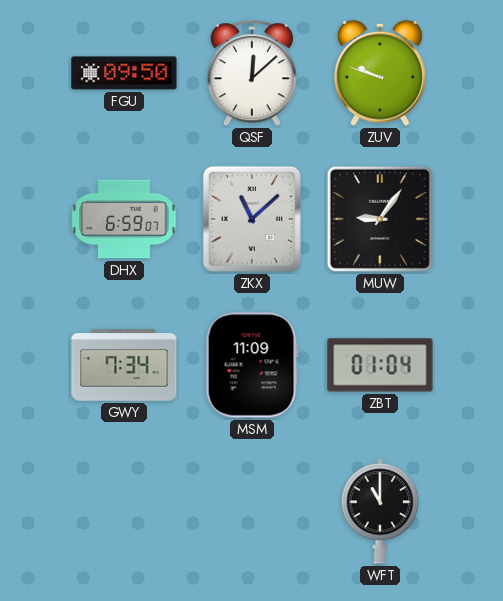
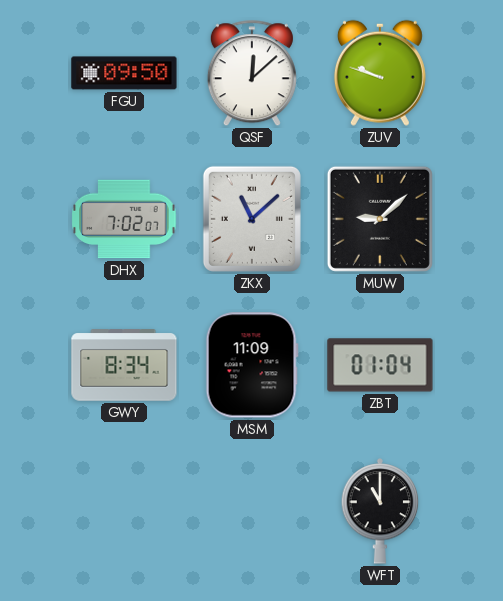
DHX: 6:59 -> 7:02 (124, 219)
MUW: 9:06 -> 9:08 (380, 219)
GWY: 7:34 -> 8:34 (124, 365)
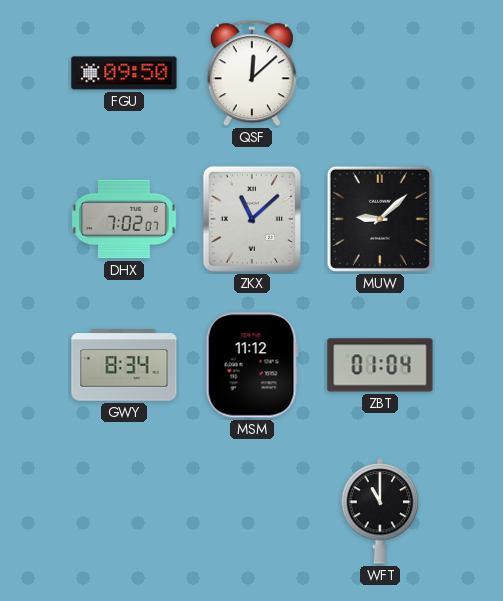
ZUV: 9:48 -> none (380, 73)
MSM: 11:09 -> 11:12 (252, 365)
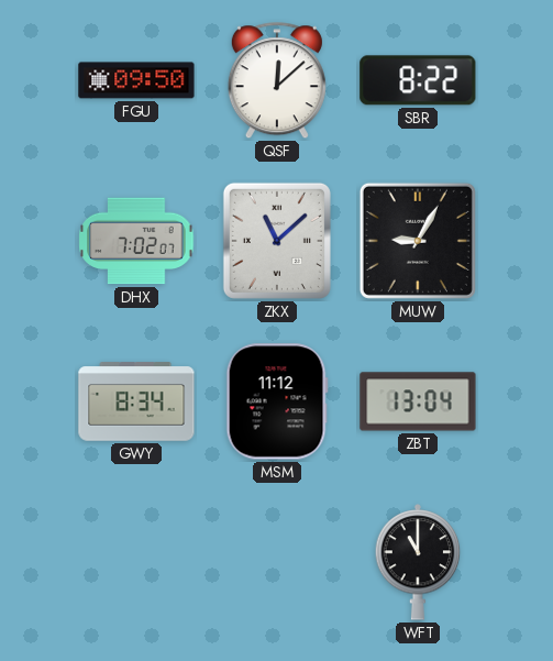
SBR: none -> 8:22 (418, 80)
MUW: 9:08 -> 9:05 (418, 241)
ZBT: 01:04 -> 13:04 (418, 401)
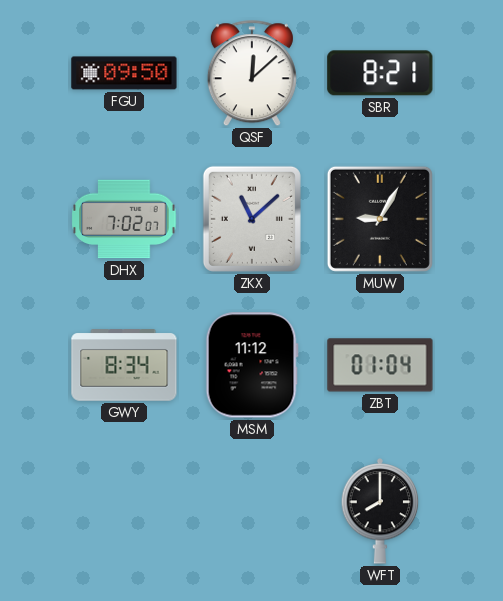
SBR: 8:22 -> 8:21 (380, 73)
ZBT: 13:04 -> 01:04 (380, 365)
WFT: 11:00 -> 8:00 (380, 511)
